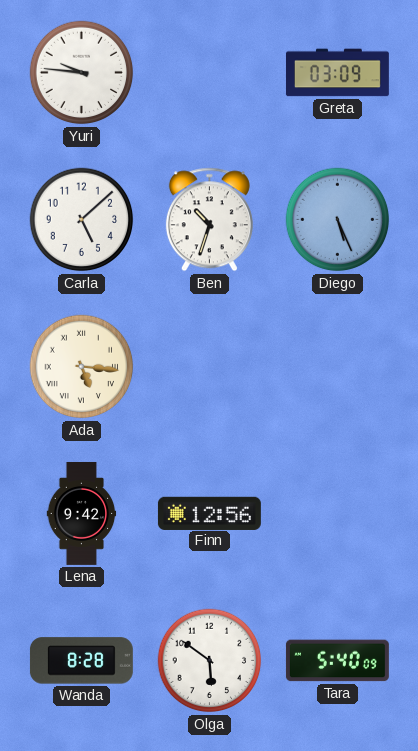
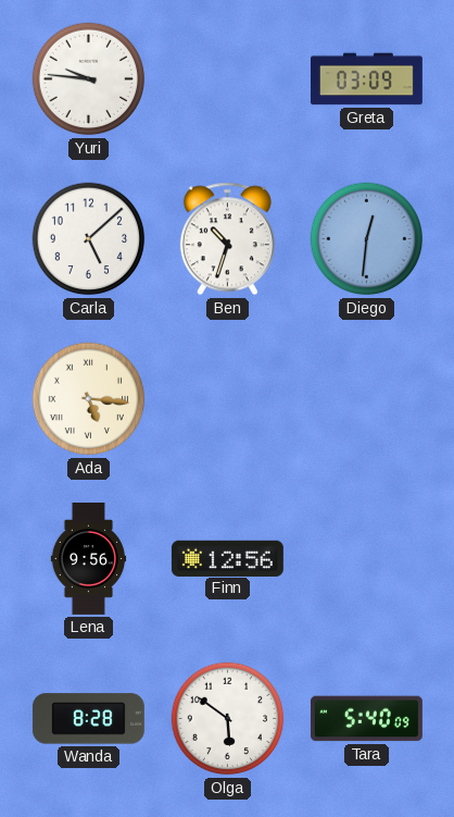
Diego: 5:26 -> 12:31 (367, 239)
Lena: 9:42 -> 9:56 (89, 558)
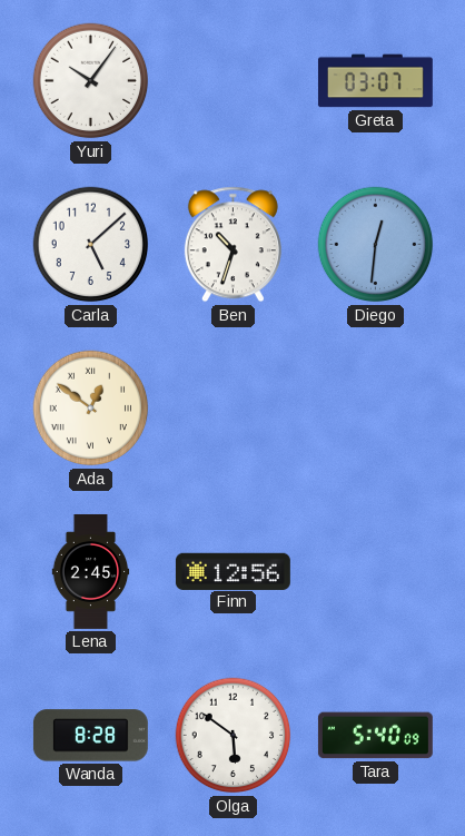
Yuri: 9:46 -> 10:06 (91, 81)
Greta: 03:09 -> 03:07 (375, 81)
Ada: 5:16 -> 12:51 (91, 409)
Lena: 9:56 -> 2:45 (91, 571)
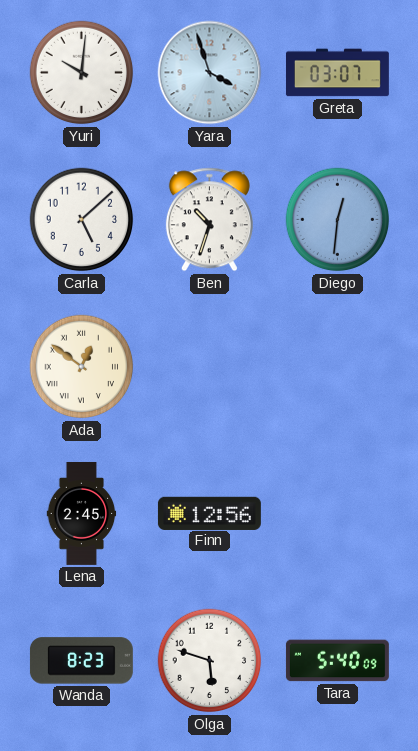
Yuri: 10:06 -> 10:01 (82, 73)
Yara: none -> 3:57 (210, 73)
Wanda: 8:28 -> 8:23 (81, 661)
Olga: 5:51 -> 5:48 (210, 661)
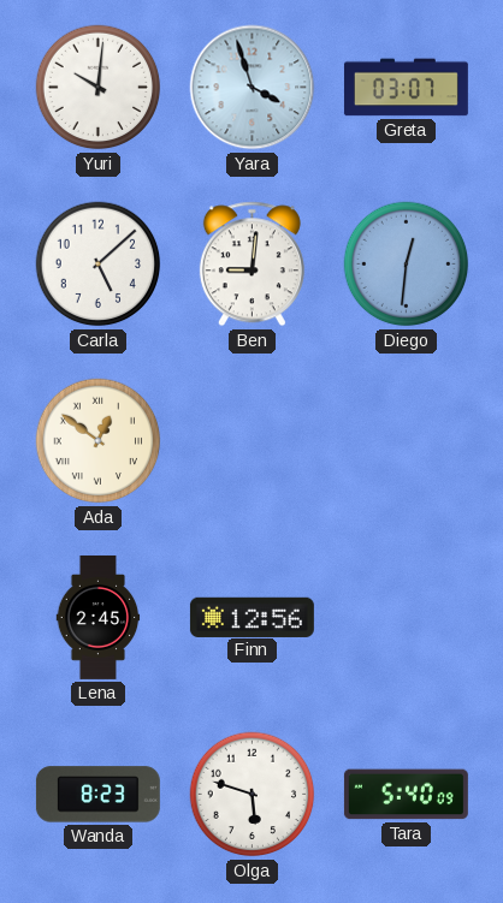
Ben: 10:33 -> 9:01 (251, 265)
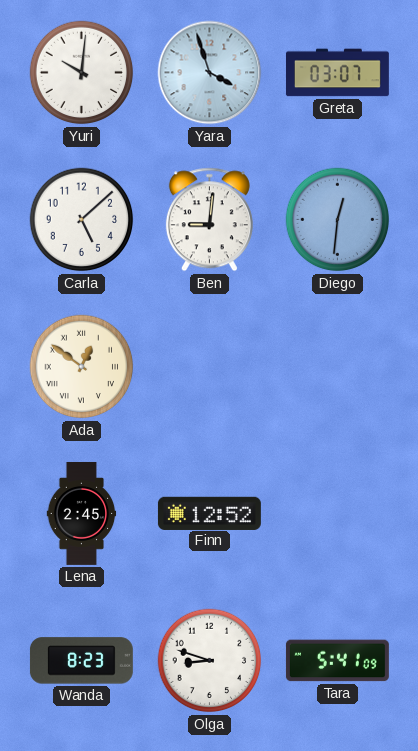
Finn: 12:56 -> 12:52 (209, 513)
Olga: 5:48 -> 8:48 (210, 661)
Tara: 5:40 -> 5:41 (337, 661)
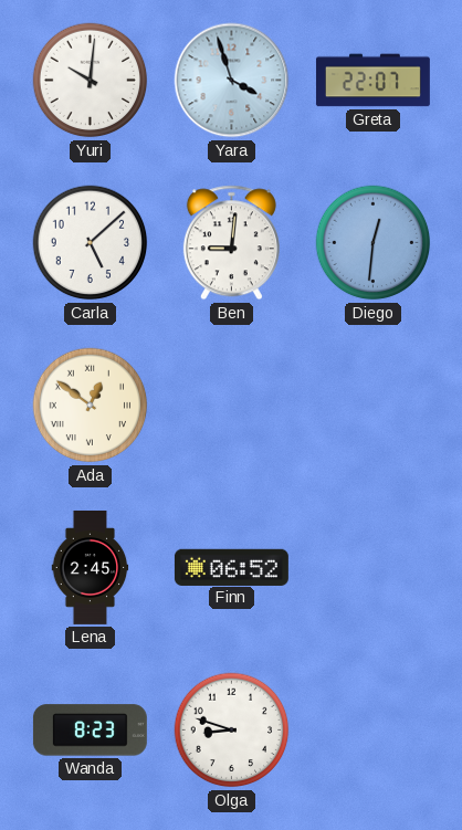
Greta: 03:07 -> 22:07 (372, 81)
Finn: 12:52 -> 06:52 (231, 567)
Tara: 5:41 -> none (337, 661)
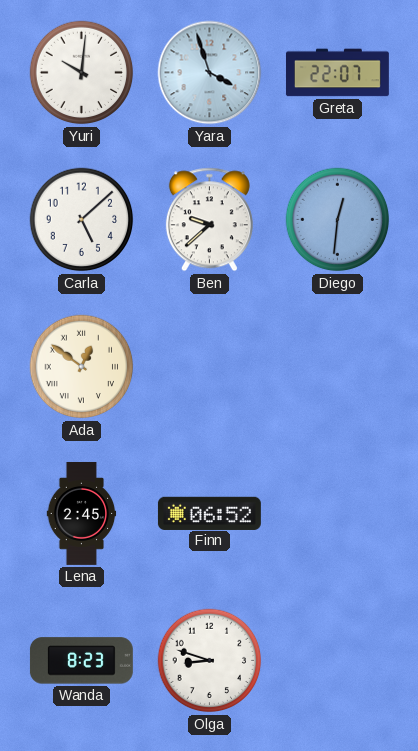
Ben: 9:01 -> 9:38 (209, 220)
